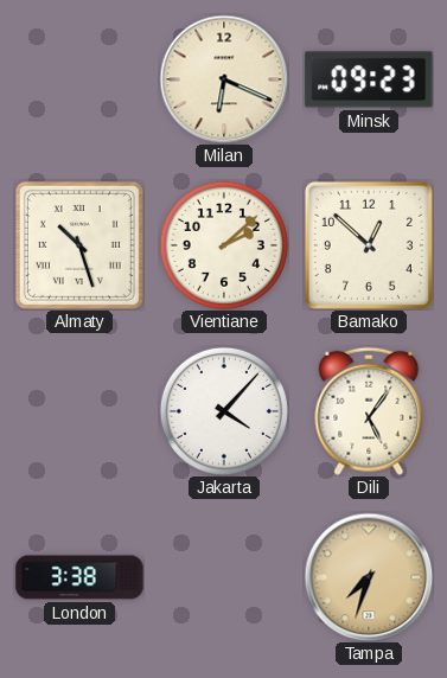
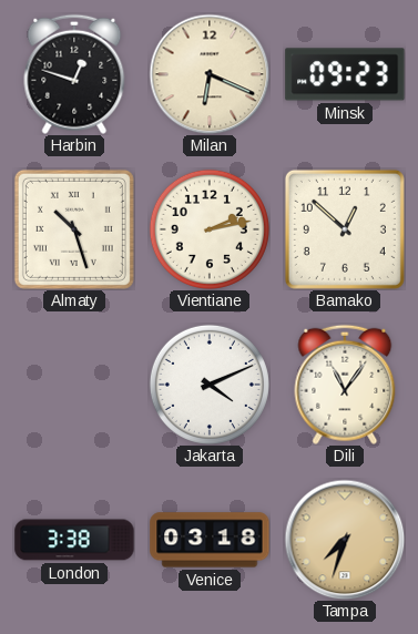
Harbin: none -> 12:48 (74, 74)
Vientiane: 2:08 -> 2:13 (210, 229)
Jakarta: 4:07 -> 4:11 (210, 385)
Dili: 5:06 -> 11:06 (345, 385)
Venice: none -> 03:18 (210, 540)
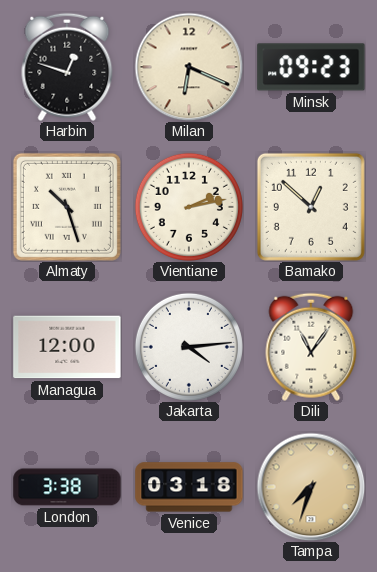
Managua: none -> 12:00 (67, 347)
Jakarta: 4:11 -> 4:14 (189, 347)
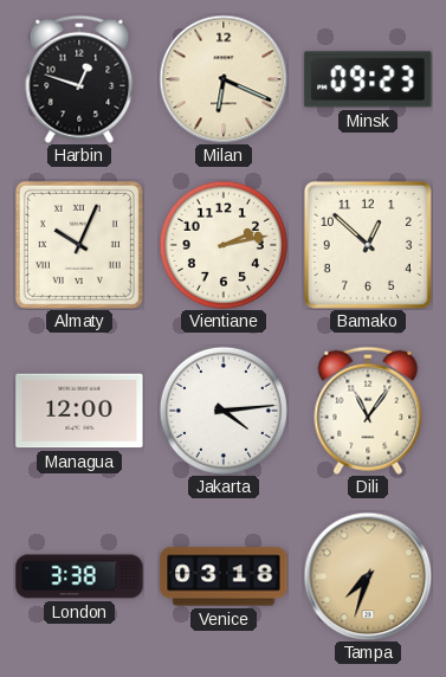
Almaty: 10:27 -> 10:04 (79, 245)
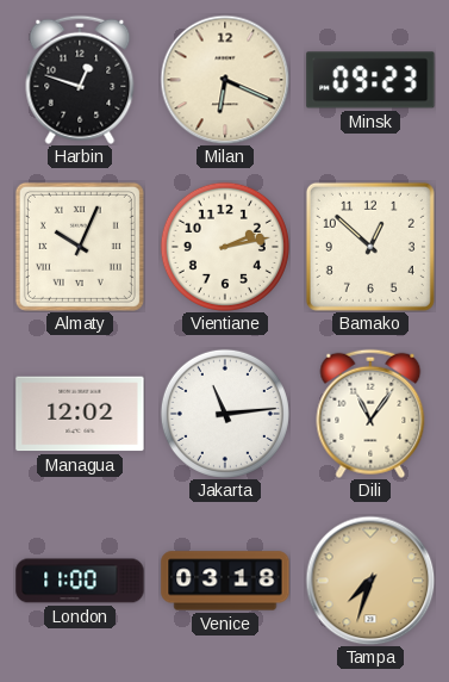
Managua: 12:00 -> 12:02 (80, 414)
Jakarta: 4:14 -> 11:14 (225, 414)
London: 3:38 -> 11:00 (80, 581)
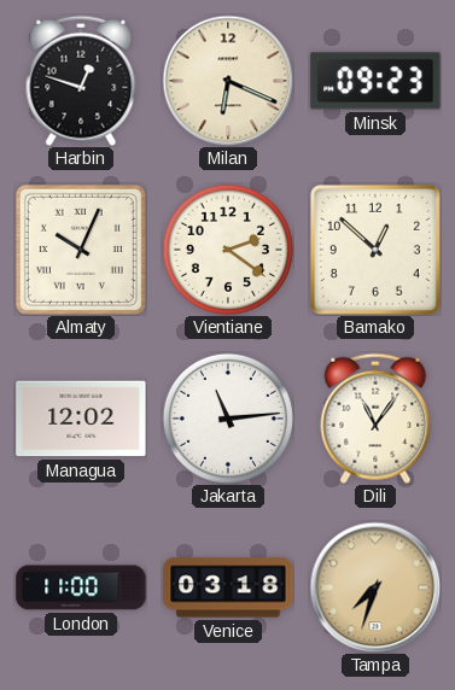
Vientiane: 2:13 -> 2:21 (228, 250)
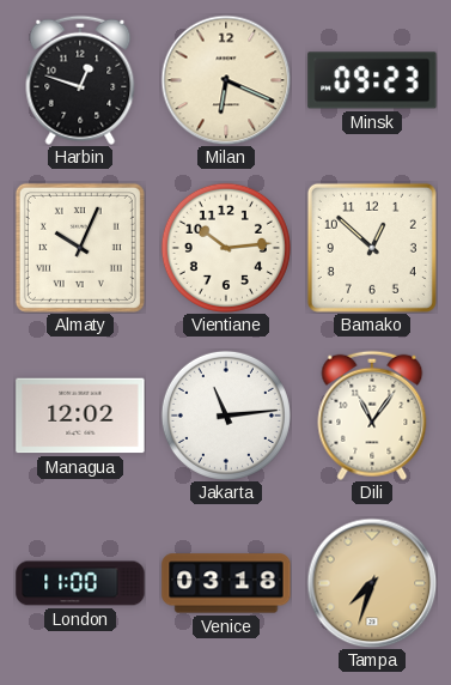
Vientiane: 2:21 -> 10:14 (226, 248)
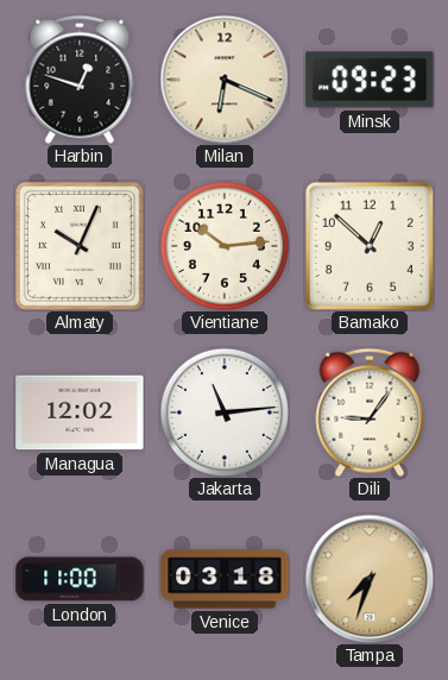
Dili: 11:06 -> 9:06 (370, 413)
